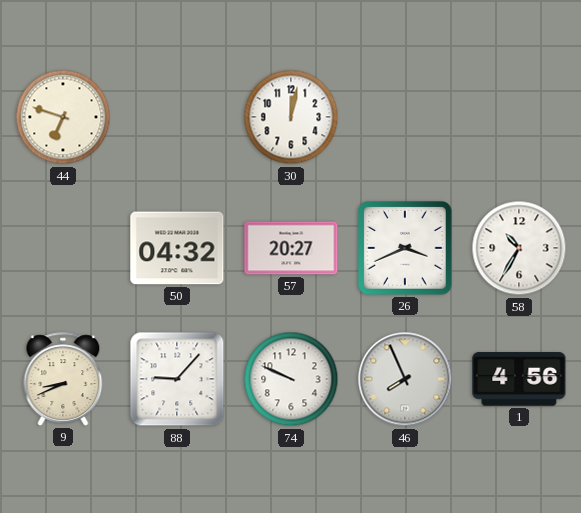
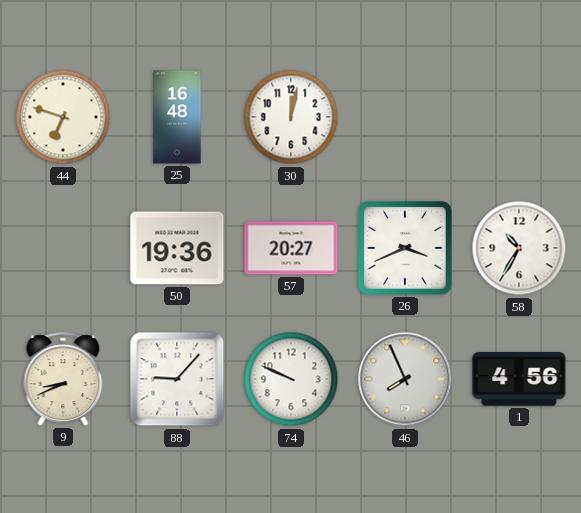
25: none -> 16:48 (177, 117)
50: 04:32 -> 19:36 (177, 248)
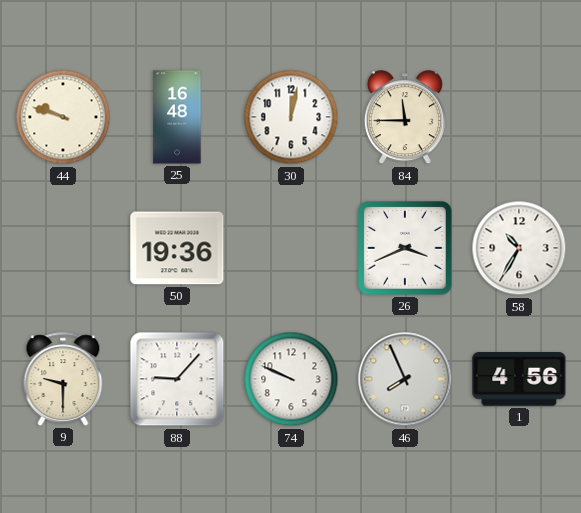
44: 6:48 -> 9:48 (63, 117)
84: none -> 11:45 (405, 118)
57: 20:27 -> none (291, 248)
9: 8:41 -> 9:30 (63, 379)
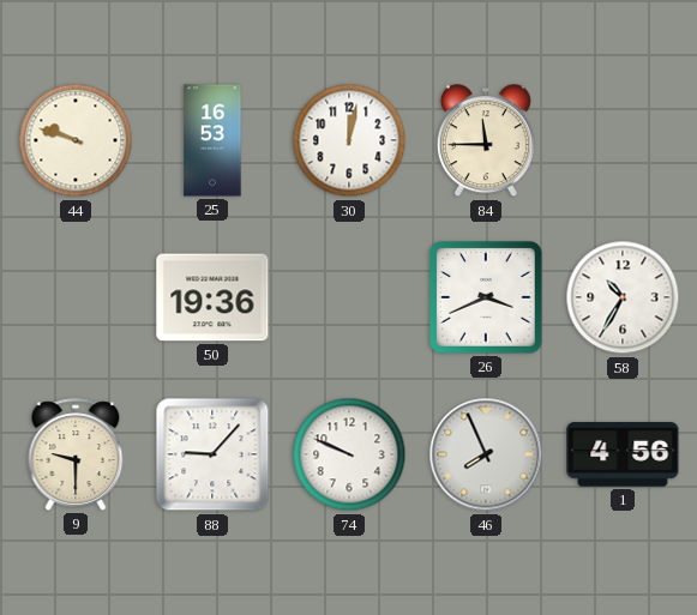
25: 16:48 -> 16:53 (212, 140)
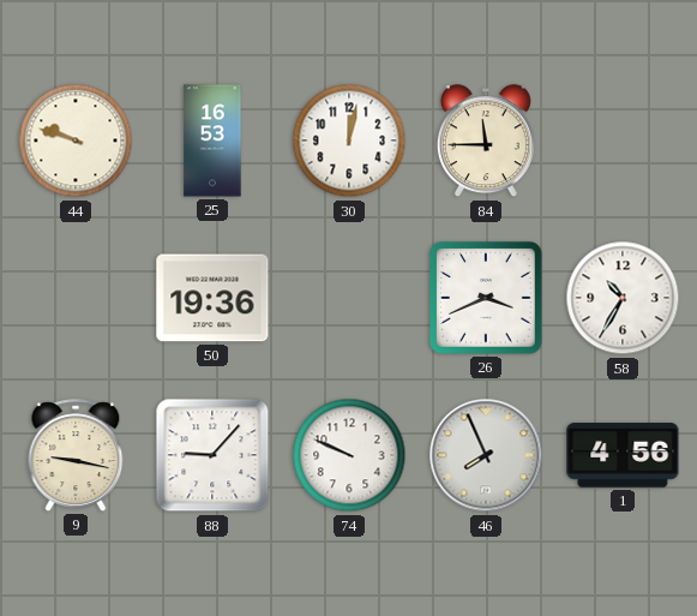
9: 9:30 -> 9:17 (76, 455)
